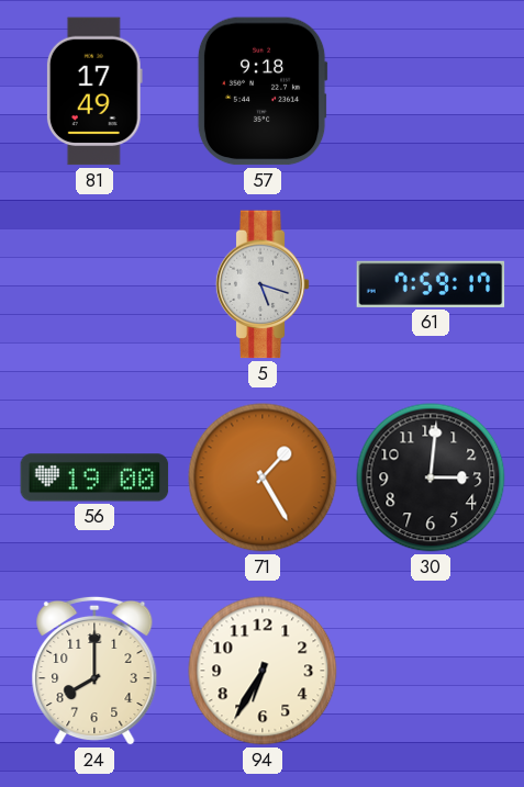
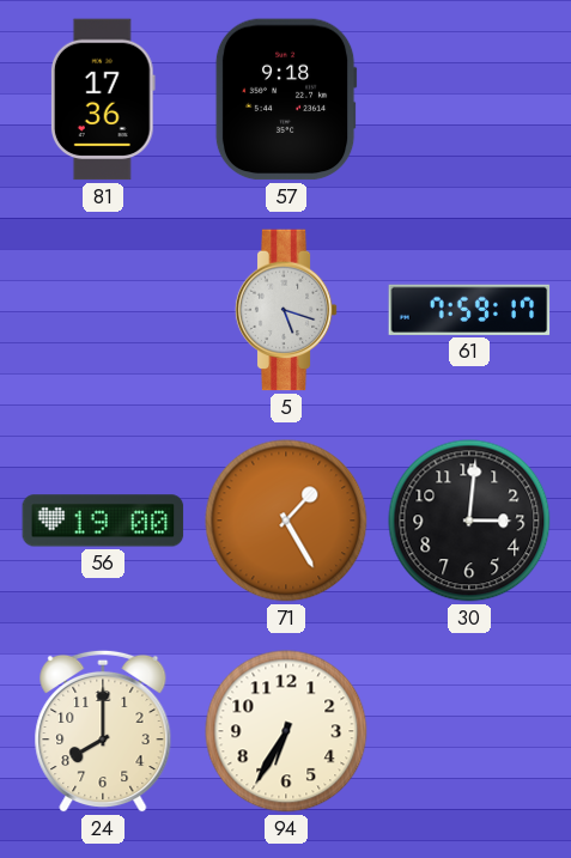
81: 17:49 -> 17:36 (103, 99)
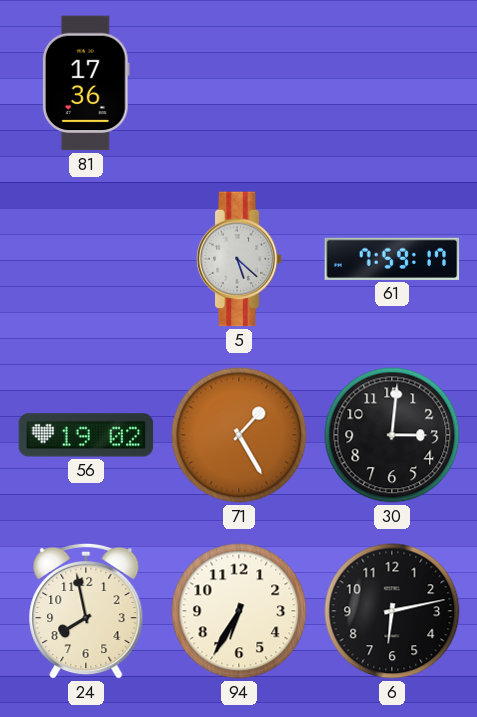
57: 9:18 -> none (286, 99)
5: 5:18 -> 5:22 (239, 259)
56: 19:00 -> 19:02 (86, 435)
24: 8:00 -> 7:58 (86, 611)
6: none -> 6:13 (392, 611)
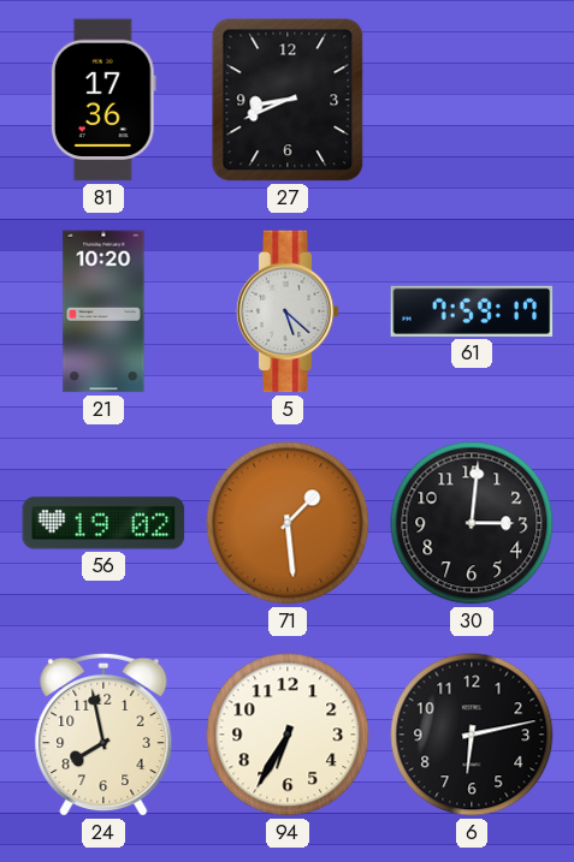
27: none -> 8:41 (288, 100)
21: none -> 10:20 (103, 311)
71: 1:25 -> 1:29 (288, 523)
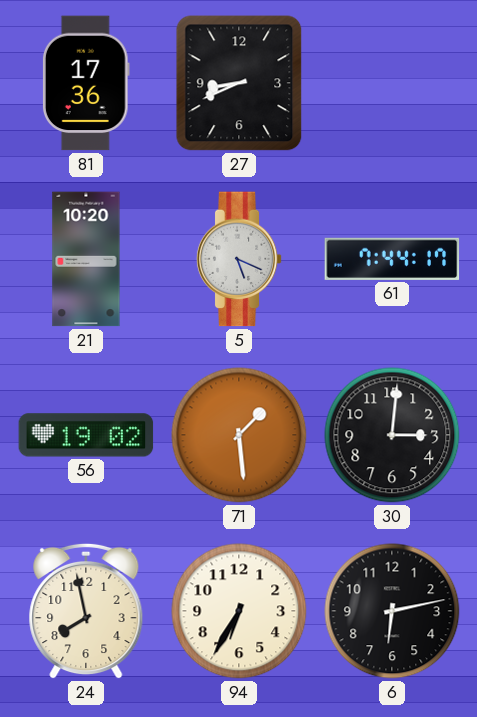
5: 5:22 -> 5:19 (239, 259)
61: 7:59 -> 7:44 (392, 259)
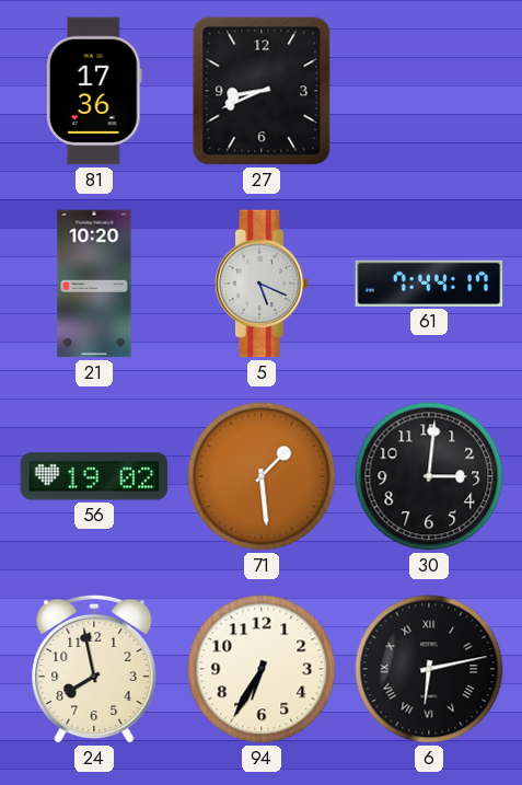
6 numerals: Arabic -> Roman (429, 669)
